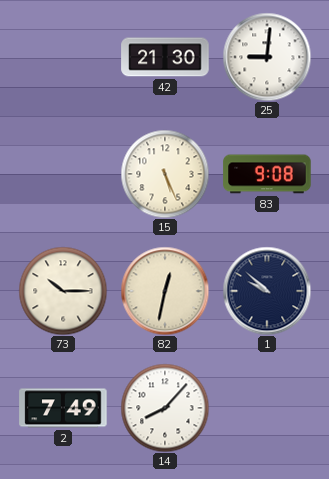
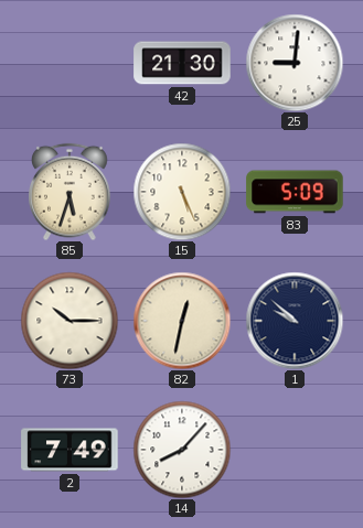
85: none -> 5:33 (70, 192)
83: 9:08 -> 5:09 (295, 192)
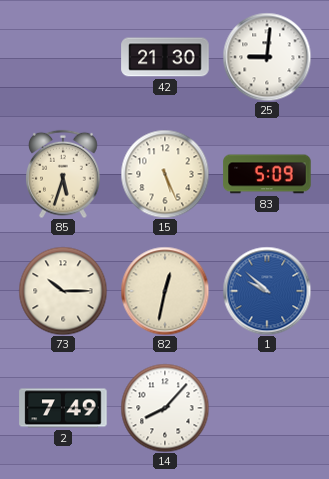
1 dial: navy -> blue (267, 291)
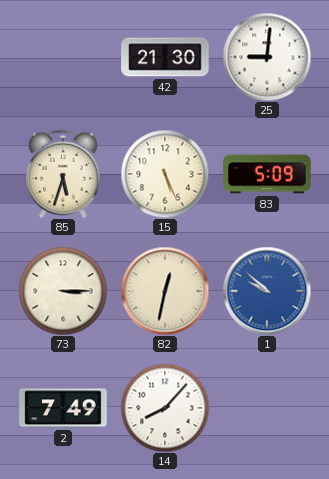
73: 10:15 -> 3:15 (63, 291)
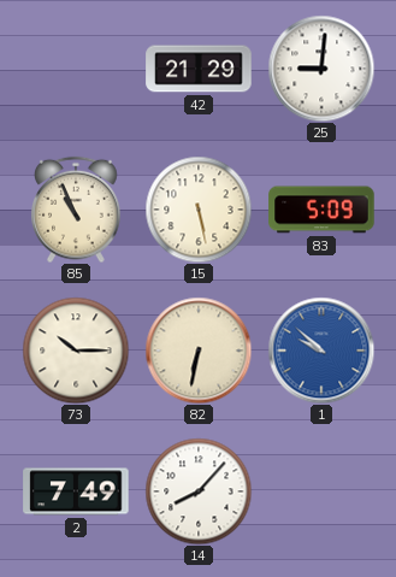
42: 21:30 -> 21:29 (199, 69)
85: 5:33 -> 10:56 (76, 210)
15: 5:26 -> 5:28 (199, 210)
73: 3:15 -> 10:15 (76, 351)
82: 12:32 -> 6:32 (199, 351)
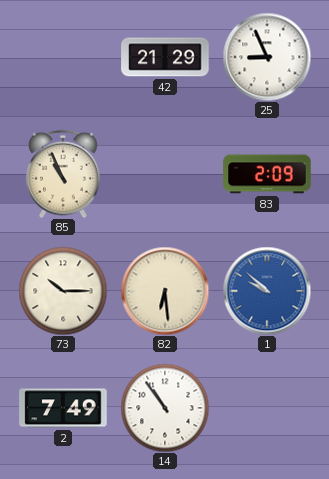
25: 9:01 -> 8:56 (267, 57)
15: 5:28 -> none (199, 210)
83: 5:09 -> 2:09 (267, 174)
82: 6:32 -> 6:29 (165, 291)
14: 8:07 -> 10:54 (165, 408)
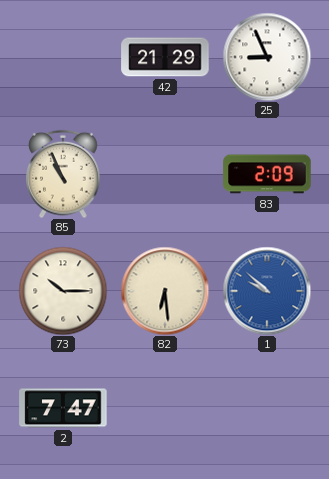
2: 7:49 -> 7:47 (63, 408)
14: 10:54 -> none (165, 408)
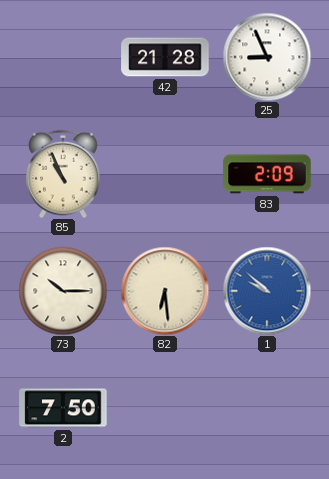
42: 21:29 -> 21:28 (165, 57)
2: 7:47 -> 7:50 (63, 408)
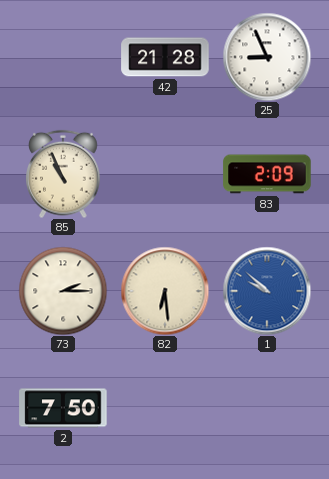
73: 10:15 -> 2:15 (63, 291)
